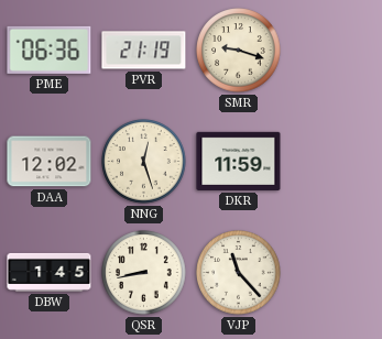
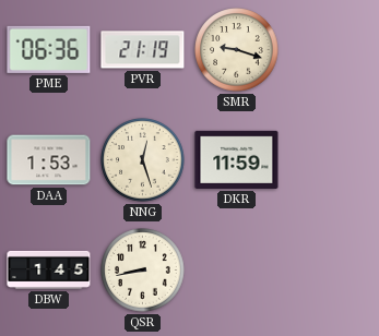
DAA: 12:02 -> 1:53 (49, 160)
VJP: 11:23 -> none (239, 273)
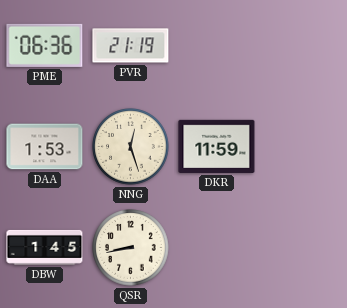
SMR: 9:18 -> none (237, 50)
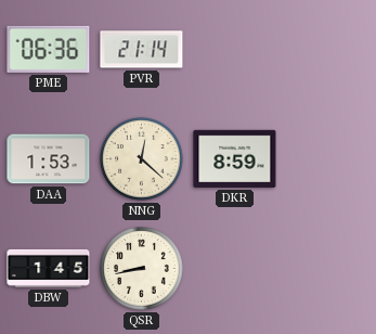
PVR: 21:19 -> 21:14 (142, 50)
NNG: 12:27 -> 12:22 (142, 159)
DKR: 11:59 -> 8:59 (235, 158)
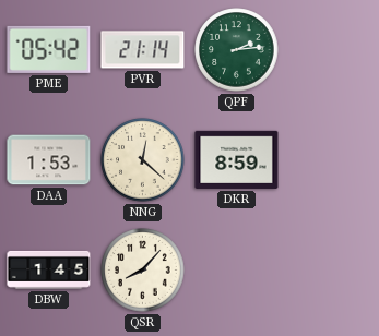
PME: 06:36 -> 05:42 (49, 49)
QPF: none -> 2:14 (237, 50)
QSR: 8:43 -> 8:07 (143, 271)
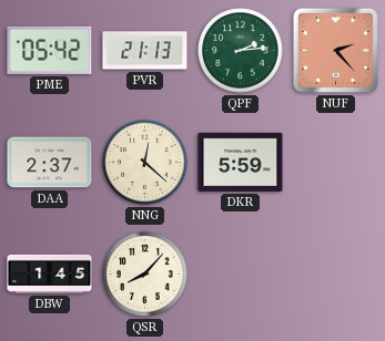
PVR: 21:14 -> 21:13 (145, 51)
NUF: none -> 2:23 (335, 50)
DAA: 1:53 -> 2:37 (50, 163)
DKR: 8:59 -> 5:59 (241, 162)
